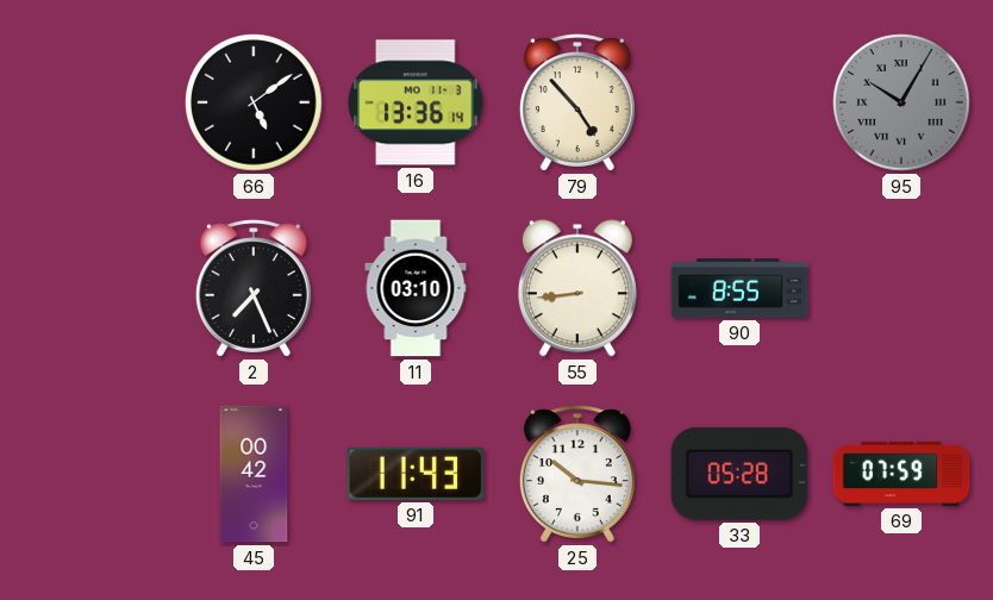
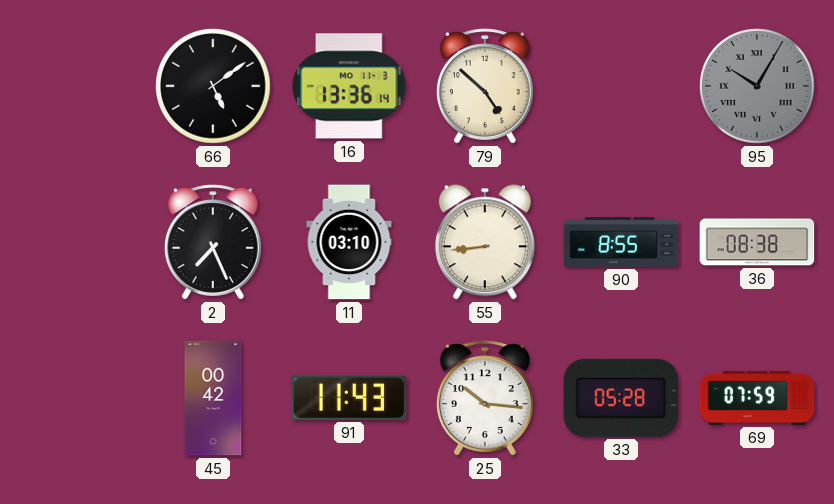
79: 4:53 -> 4:52 (485, 86)
36: none -> 08:38 (757, 242)
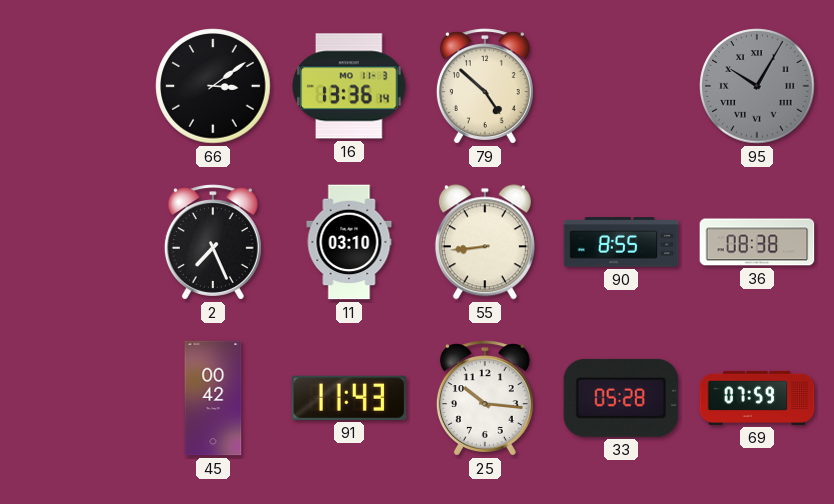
66: 5:09 -> 3:09 (213, 86)
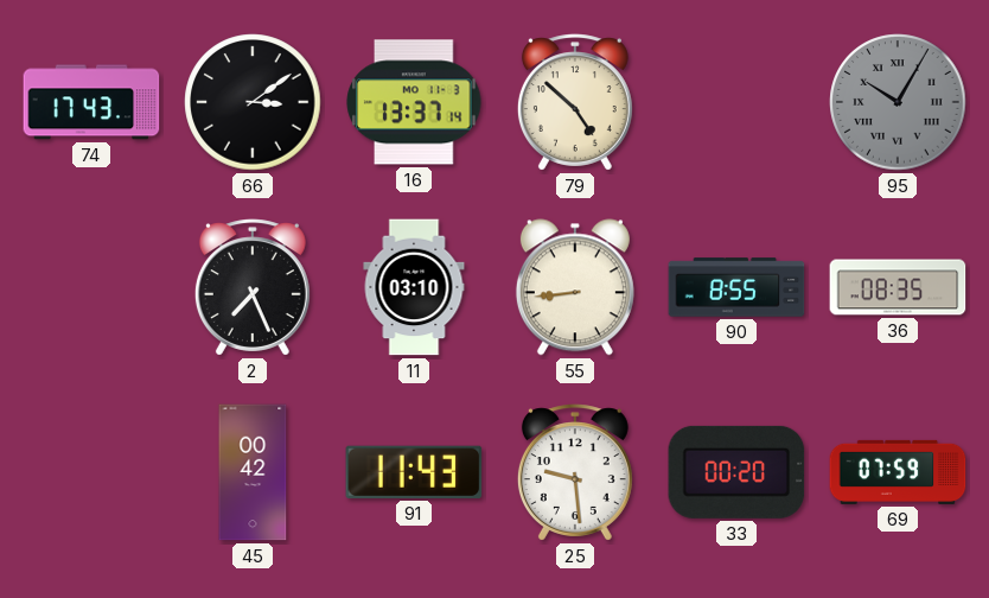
74: none -> 17:43 (91, 102)
16: 13:36 -> 13:37 (414, 102)
36: 08:38 -> 08:35 (898, 287)
25: 10:16 -> 9:29 (575, 472)
33: 05:28 -> 00:20 (736, 472)
